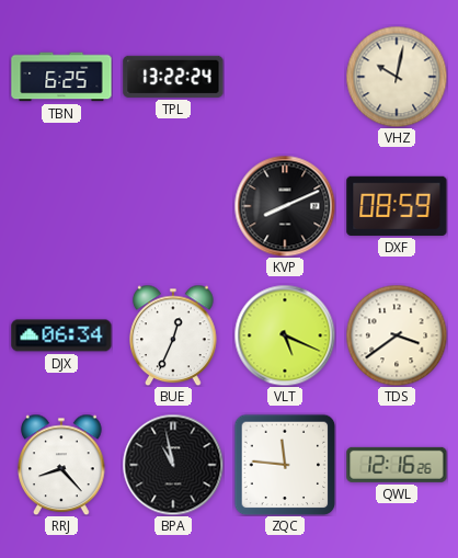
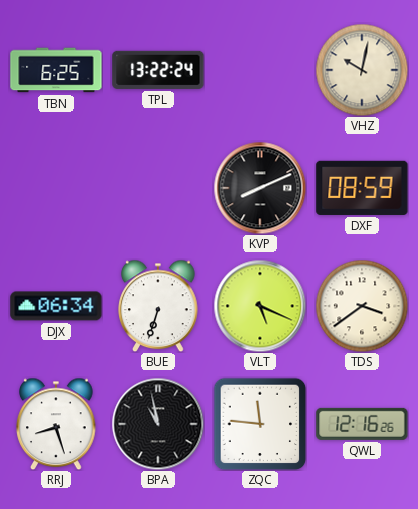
BUE: 12:34 -> 6:33 (158, 306)
RRJ: 8:23 -> 8:27 (56, 424)
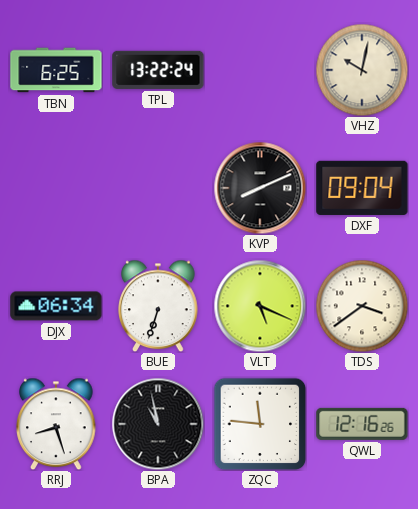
DXF: 08:59 -> 09:04 (362, 188)
